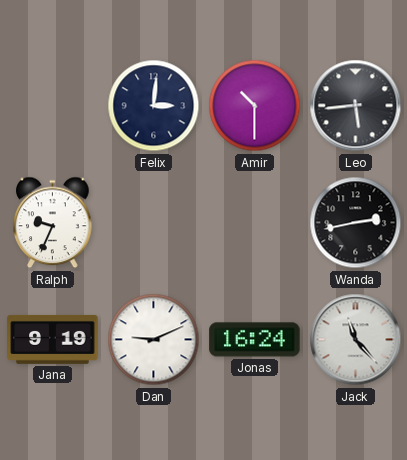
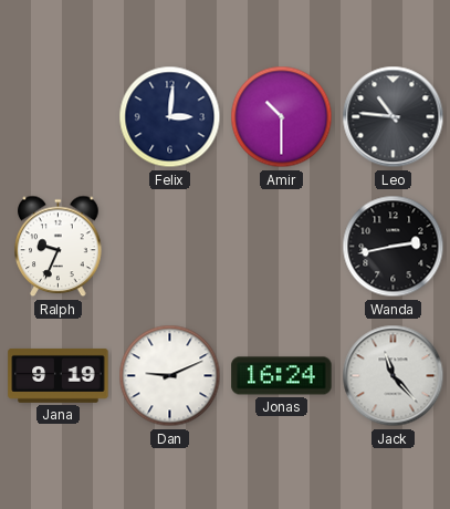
Leo: 5:44 -> 10:46 (394, 117)
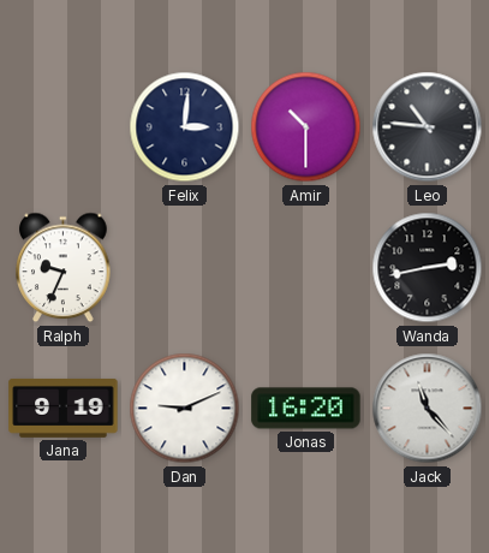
Jonas: 16:24 -> 16:20 (306, 409)
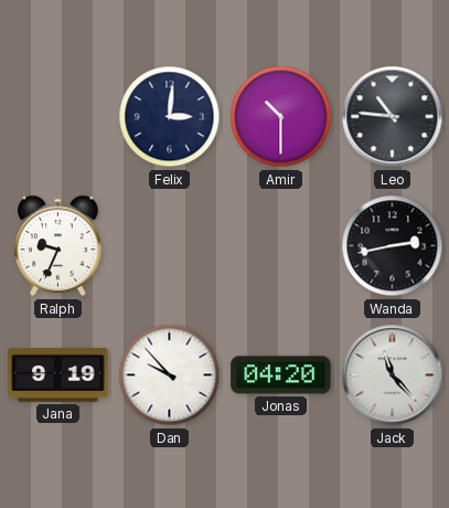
Dan: 9:11 -> 9:53 (170, 375)
Jonas: 16:20 -> 04:20 (281, 375)
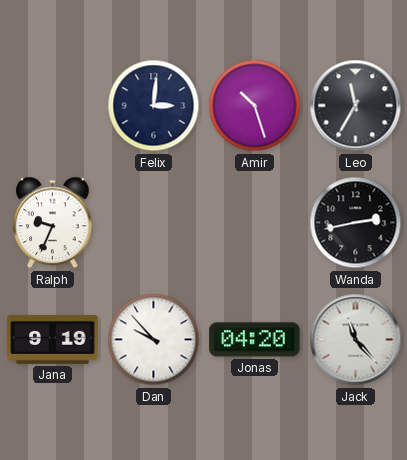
Amir: 10:30 -> 10:27 (255, 106)
Leo: 10:46 -> 11:35 (356, 106)
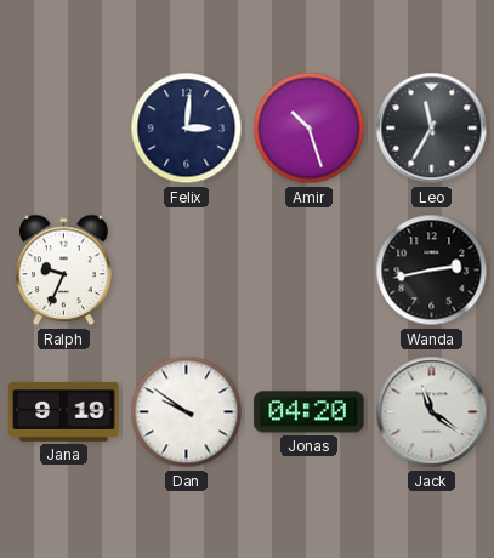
Dan: 9:53 -> 9:51 (187, 412)
Jack: 11:23 -> 11:21 (432, 412)
